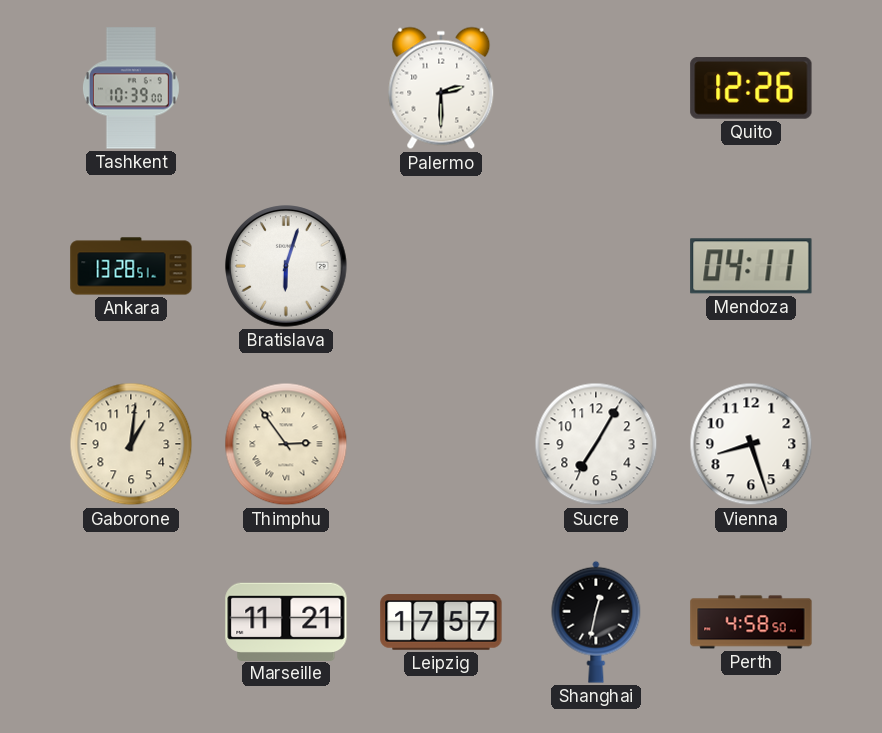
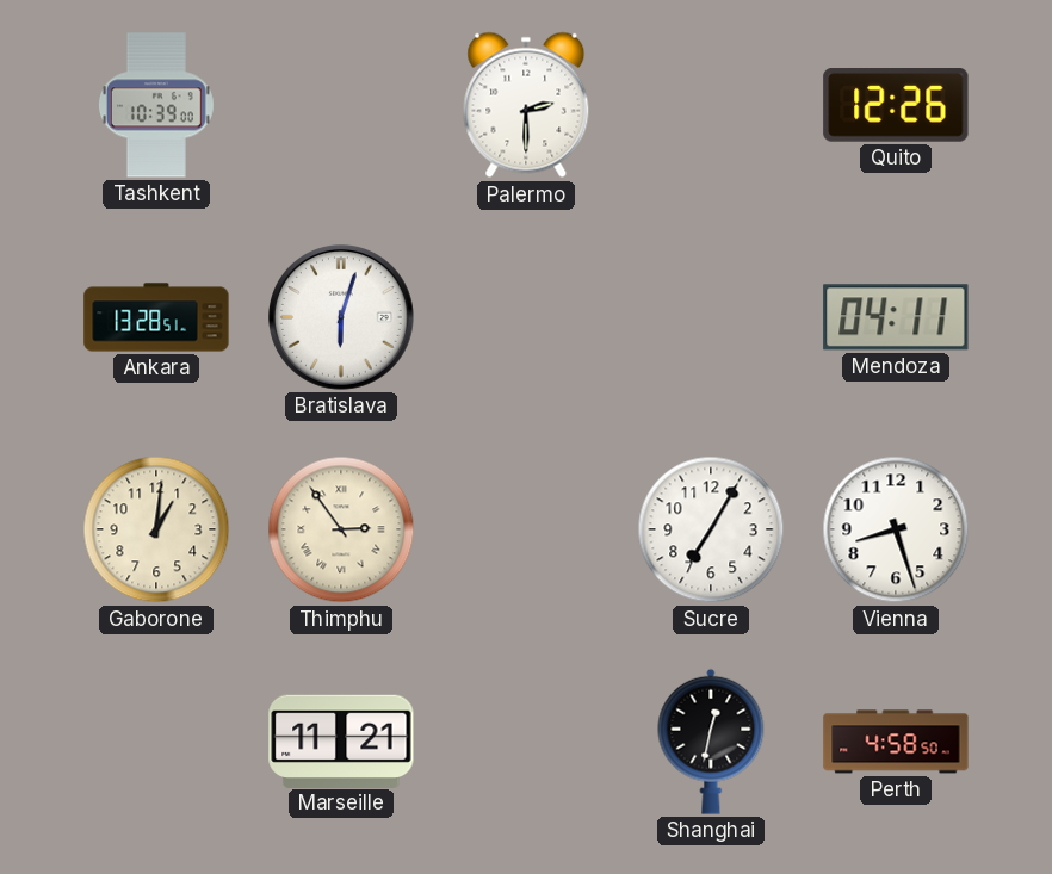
Leipzig: 17:57 -> none (441, 622)
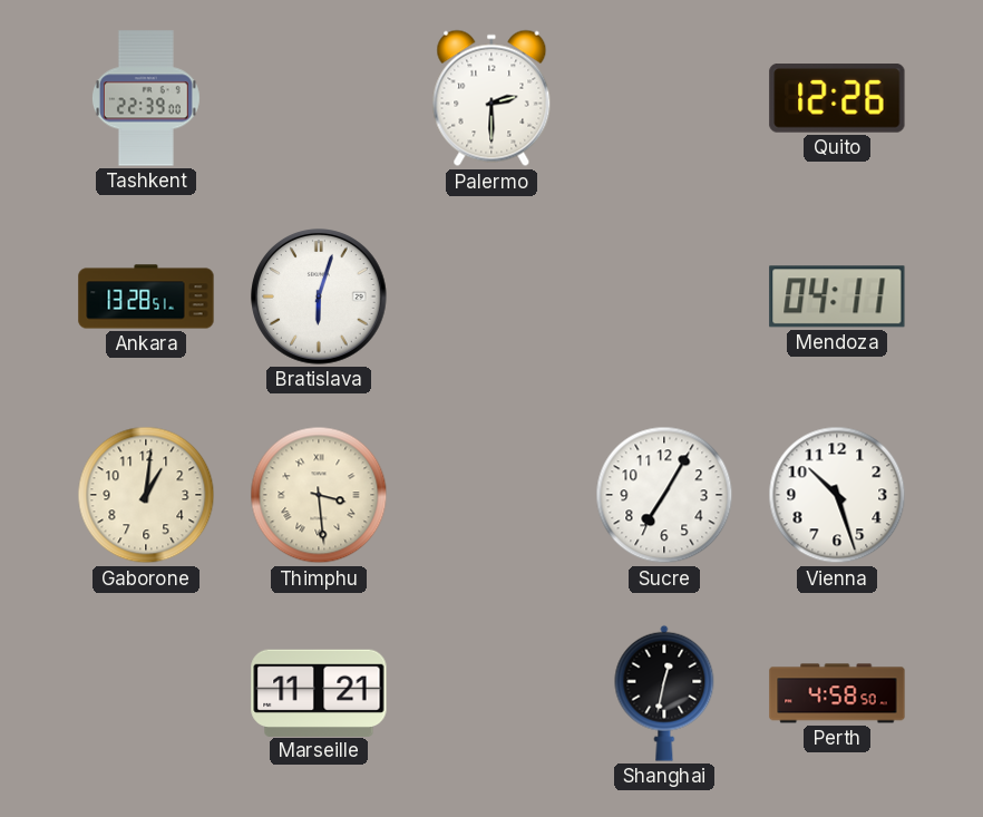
Tashkent: 10:39 -> 22:39 (146, 98)
Thimphu: 2:54 -> 3:29 (319, 495)
Vienna: 8:27 -> 10:27 (837, 495)
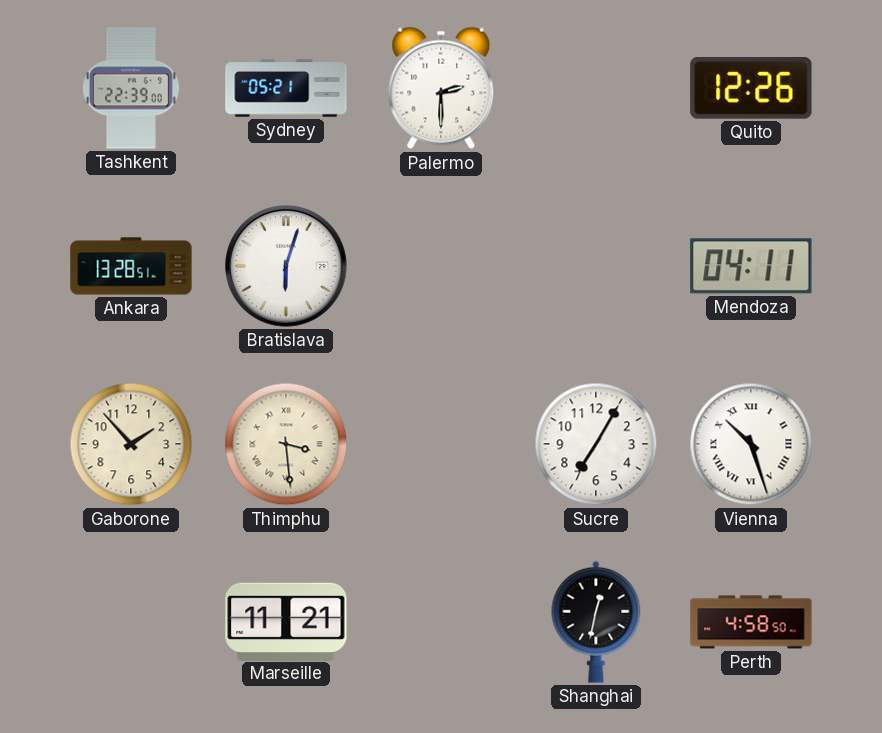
Sydney: none -> 05:21 (286, 88)
Gaborone: 1:01 -> 1:53 (131, 444)
Vienna numerals: Arabic -> Roman (751, 444)
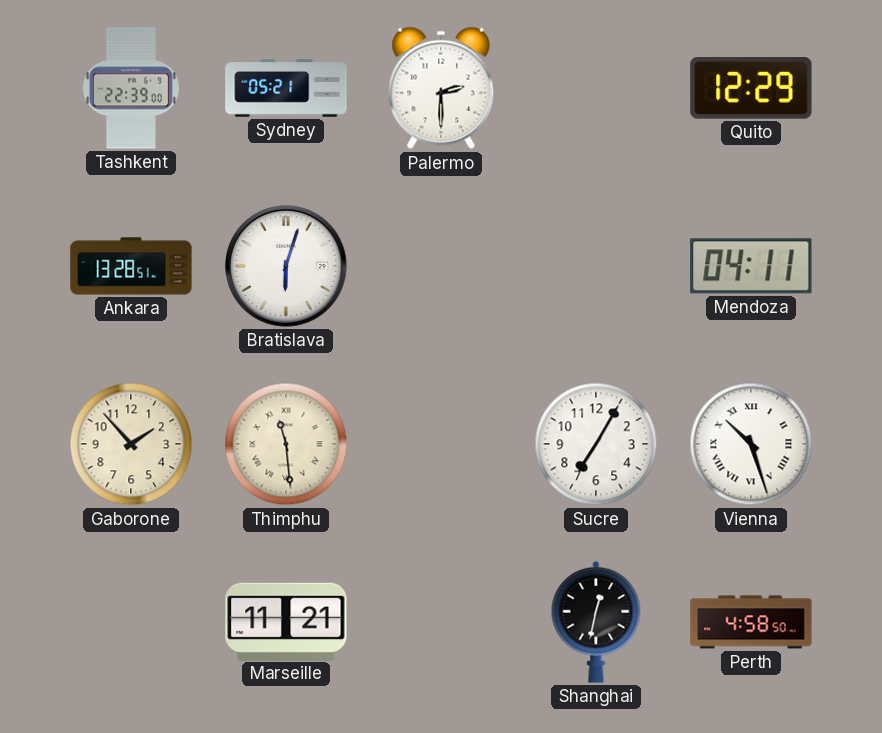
Quito: 12:26 -> 12:29 (751, 89)
Thimphu: 3:29 -> 11:29 (286, 444)
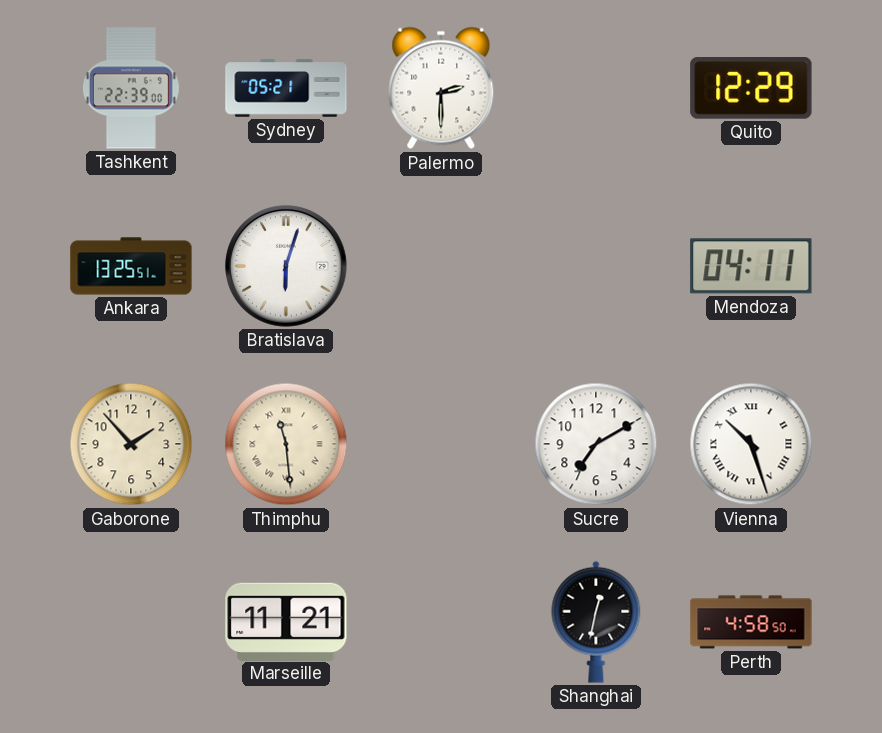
Ankara: 13:28 -> 13:25 (131, 266)
Sucre: 7:05 -> 7:10 (596, 444)
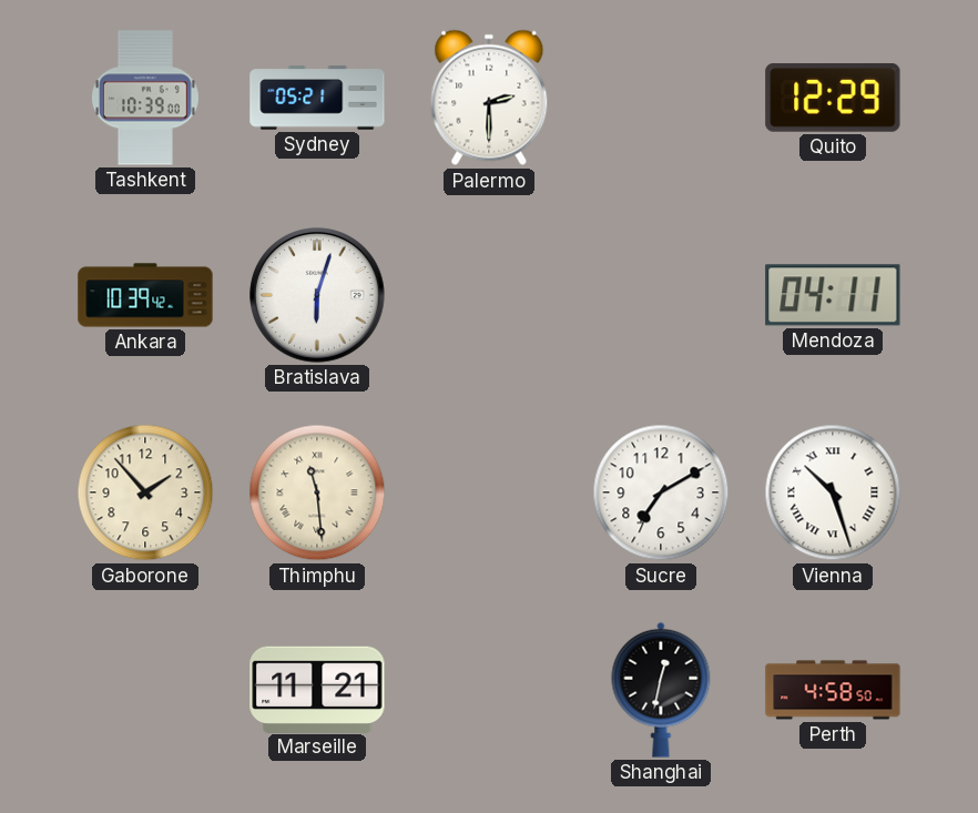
Tashkent: 22:39 -> 10:39 (145, 98)
Ankara: 13:25 -> 10:39 (145, 295)
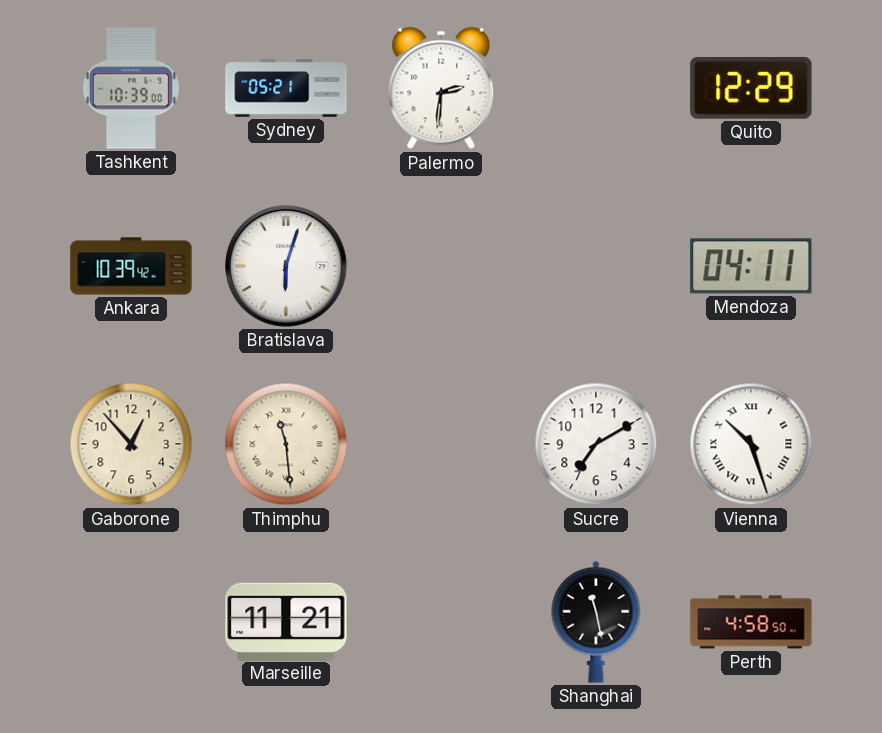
Palermo: 2:30 -> 2:31 (441, 88)
Gaborone: 1:53 -> 12:53 (131, 444)
Shanghai: 12:32 -> 11:28 (596, 622)
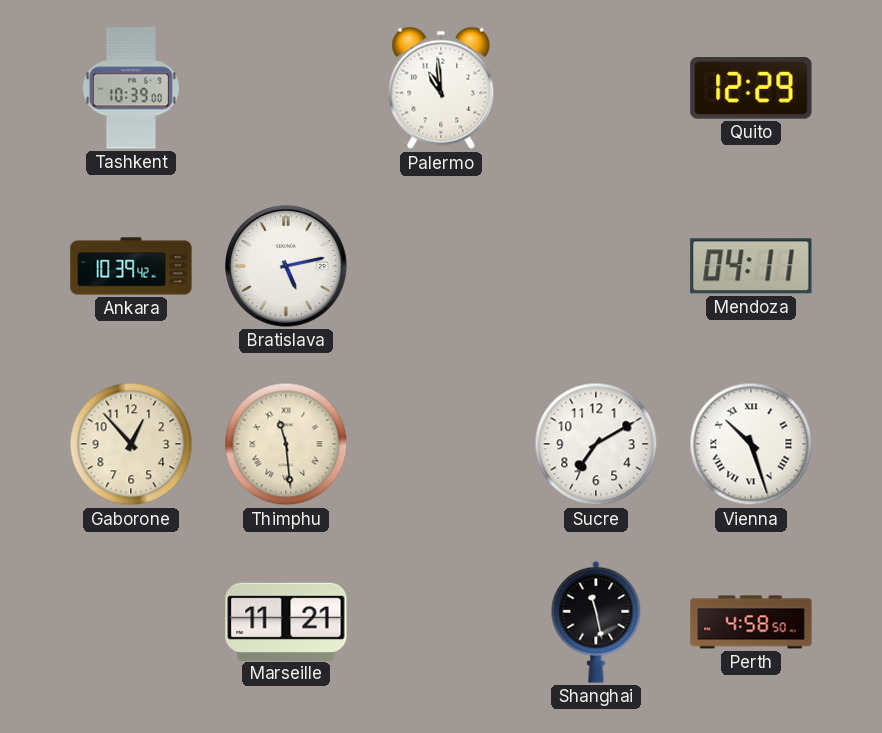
Sydney: 05:21 -> none (286, 88)
Palermo: 2:31 -> 10:59 (441, 88)
Bratislava: 6:03 -> 5:13 (286, 266)
